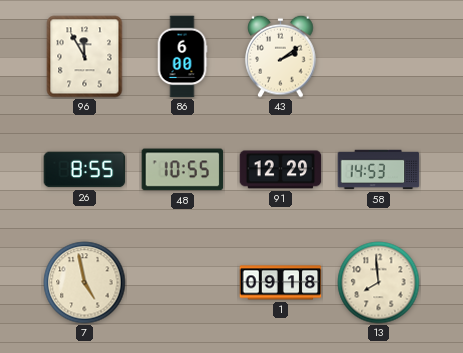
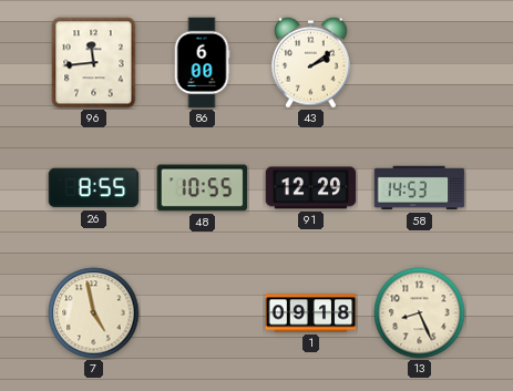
96: 11:55 -> 11:44 (94, 63)
13: 7:59 -> 8:26 (420, 313)
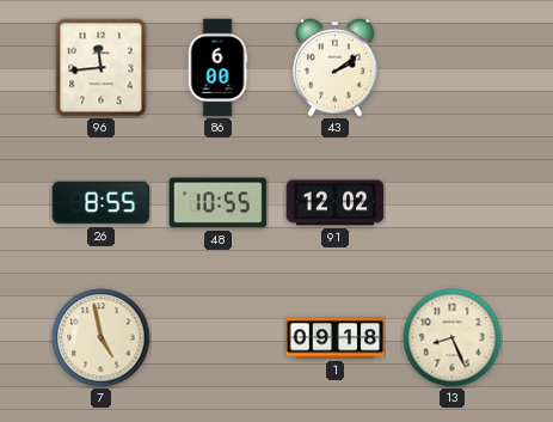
91: 12:29 -> 12:02 (336, 203)
58: 14:53 -> none (420, 188)
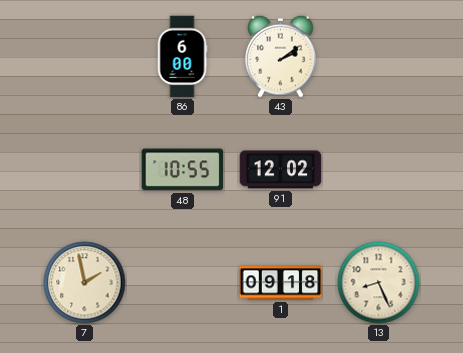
96: 11:44 -> none (102, 68)
26: 8:55 -> none (102, 203)
7: 4:58 -> 1:58 (85, 283)
